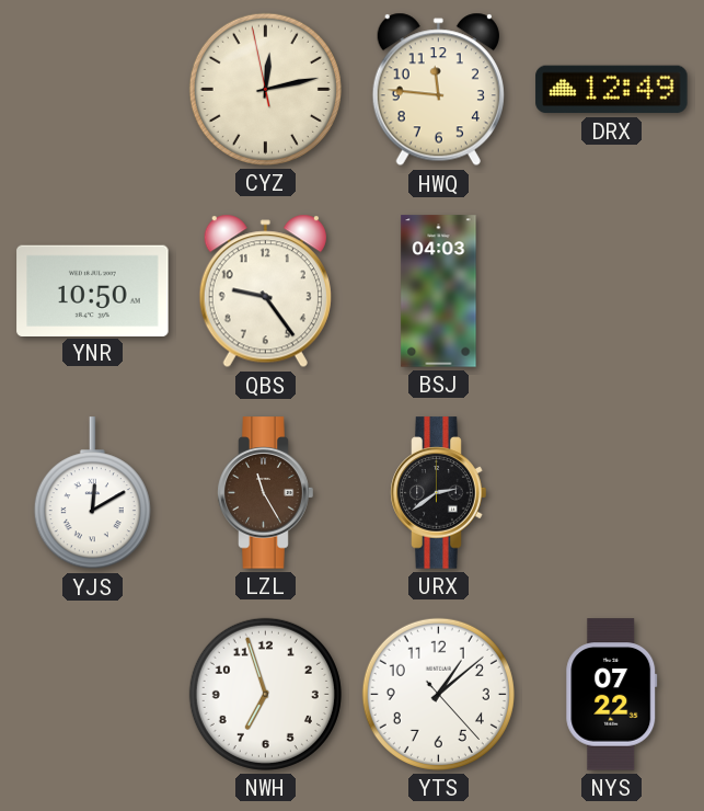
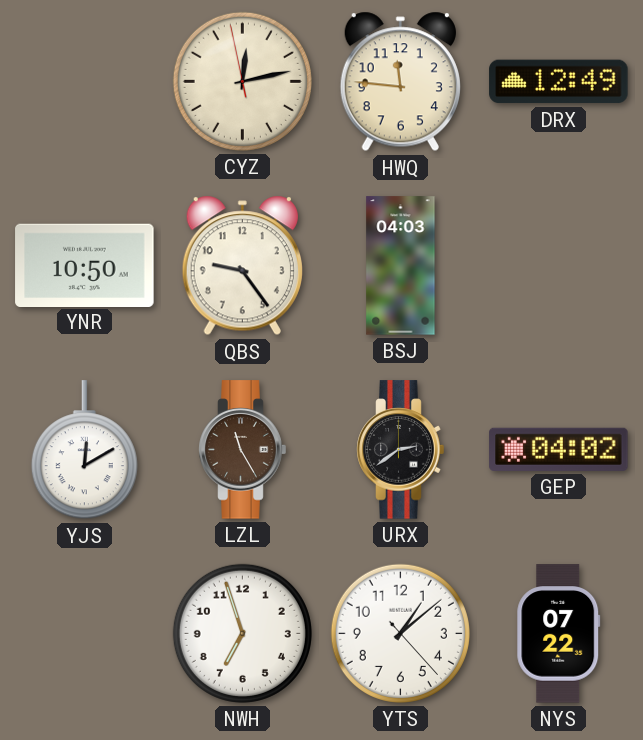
GEP: none -> 04:02 (559, 449)
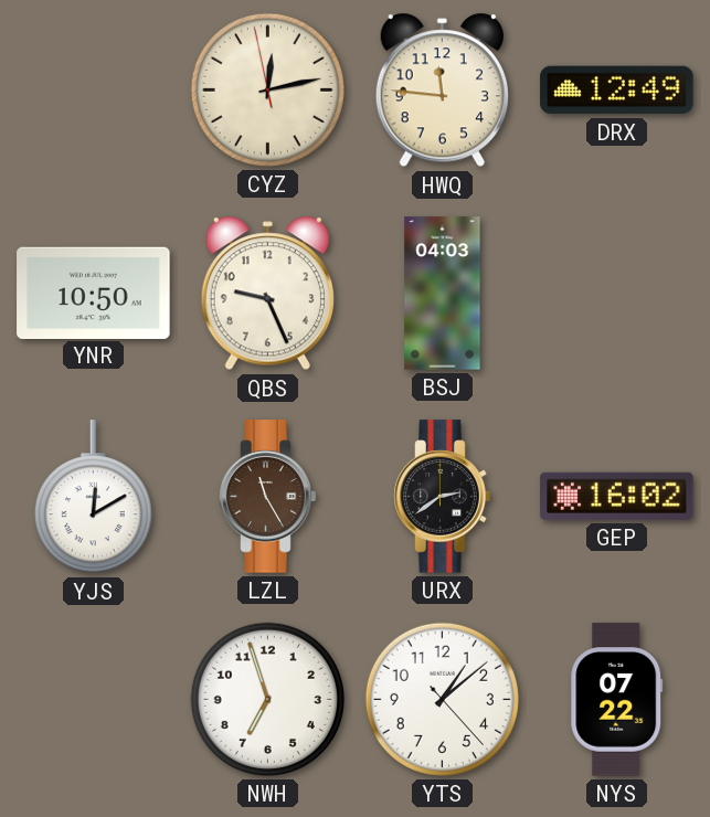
QBS: 9:24 -> 9:26 (267, 294)
GEP: 04:02 -> 16:02 (617, 496)
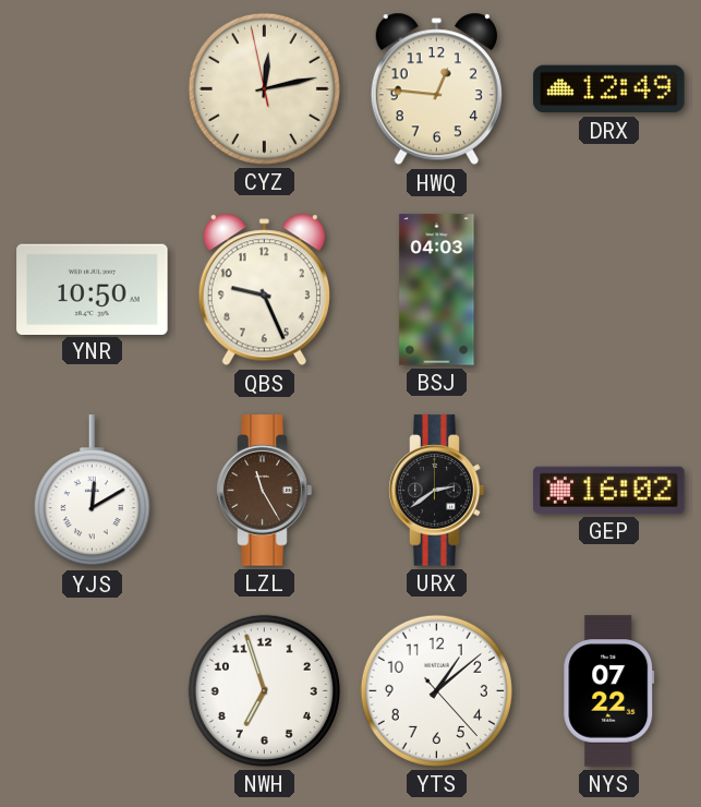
HWQ: 11:46 -> 12:46 (436, 89)
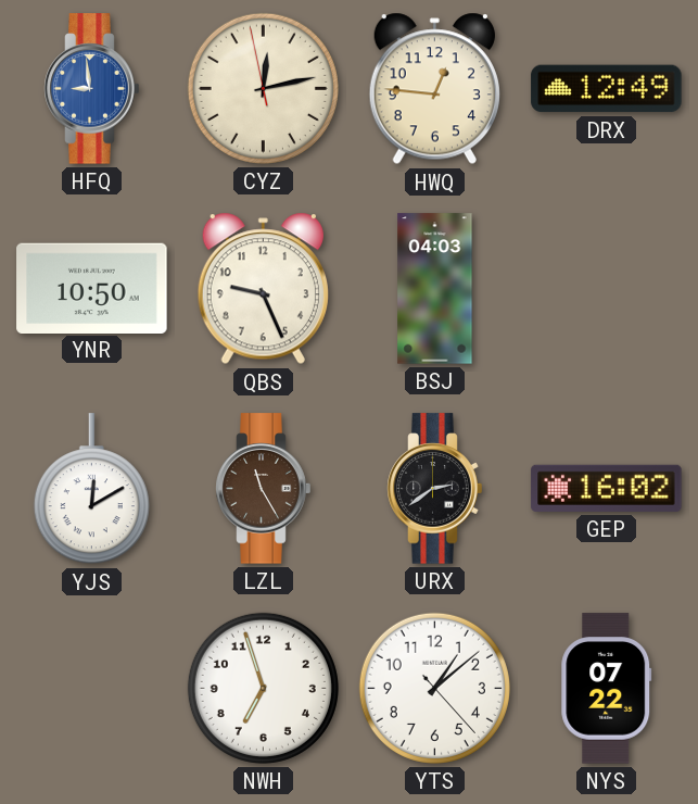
HFQ: none -> 8:59 (92, 89)
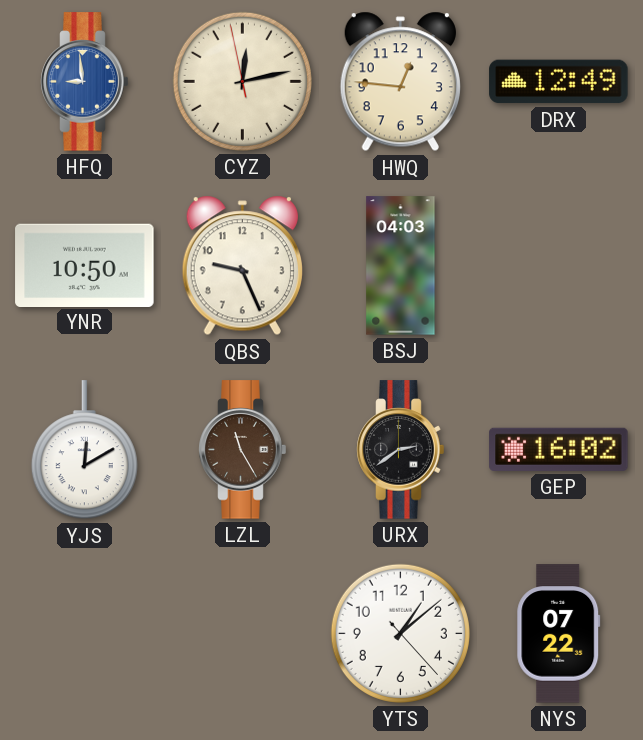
NWH: 6:57 -> none (263, 688)
